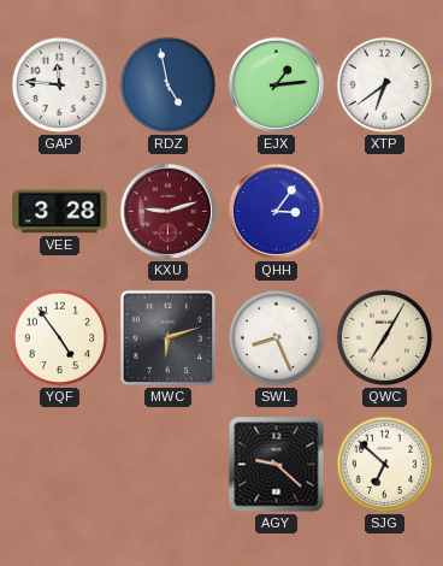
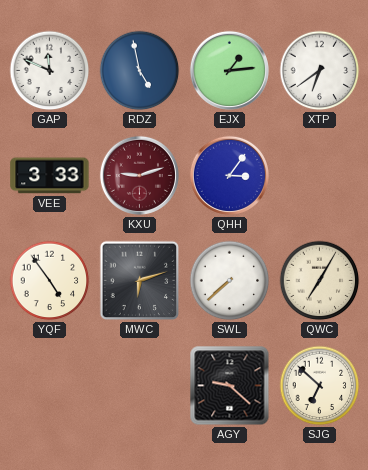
GAP: 11:46 -> 11:49 (50, 71)
VEE: 3:28 -> 3:33 (50, 176)
SWL: 8:26 -> 7:38 (230, 281)
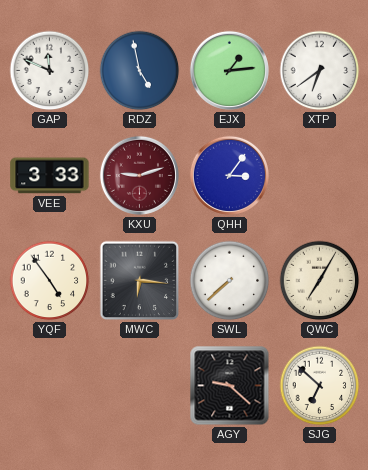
MWC: 6:12 -> 6:16 (140, 281)
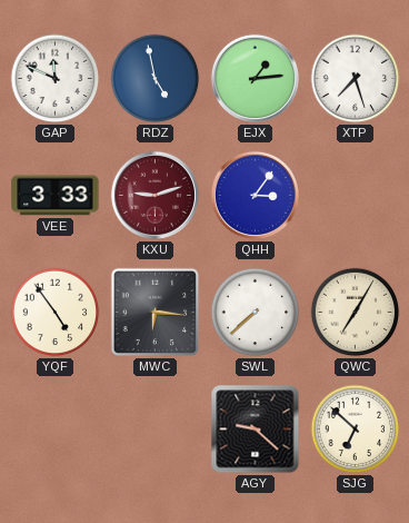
XTP: 6:39 -> 7:27 (356, 79)
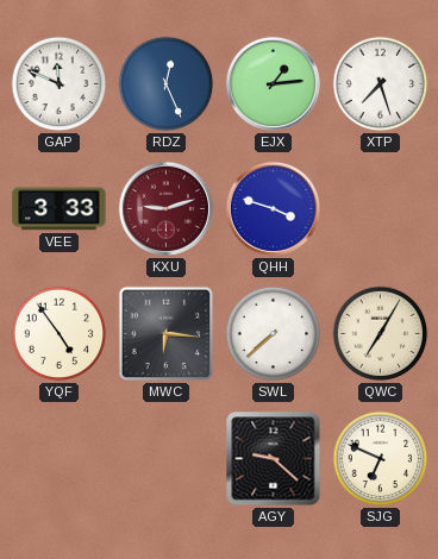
RDZ: 4:58 -> 12:26 (167, 84)
QHH: 3:06 -> 3:48 (273, 208)
SJG: 6:52 -> 6:49 (381, 459)
